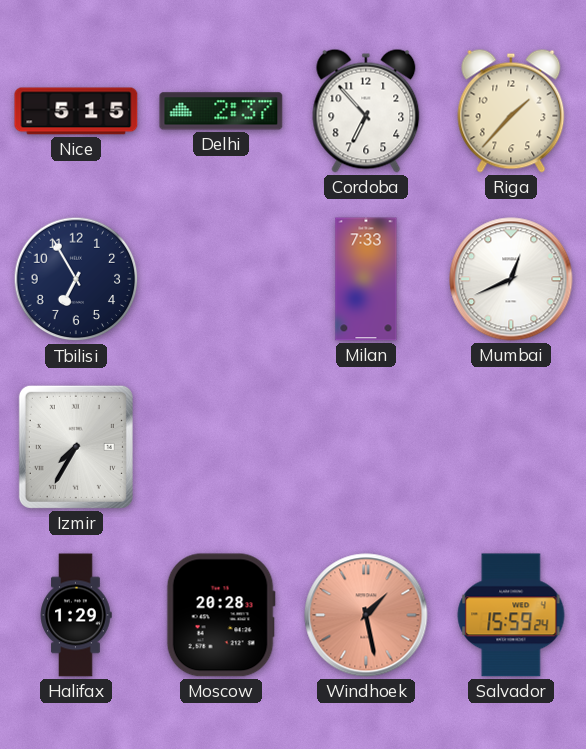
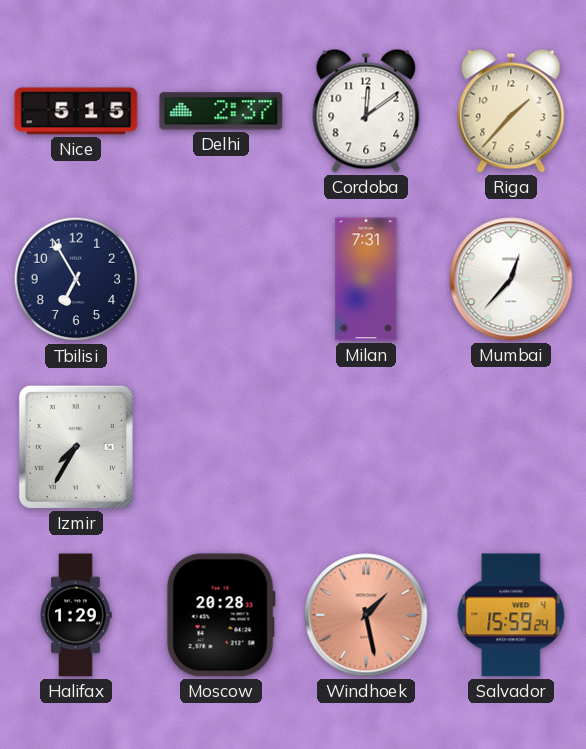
Cordoba: 6:53 -> 12:09 (366, 111)
Milan: 7:33 -> 7:31 (366, 279)
Mumbai: 12:41 -> 12:37 (511, 279)
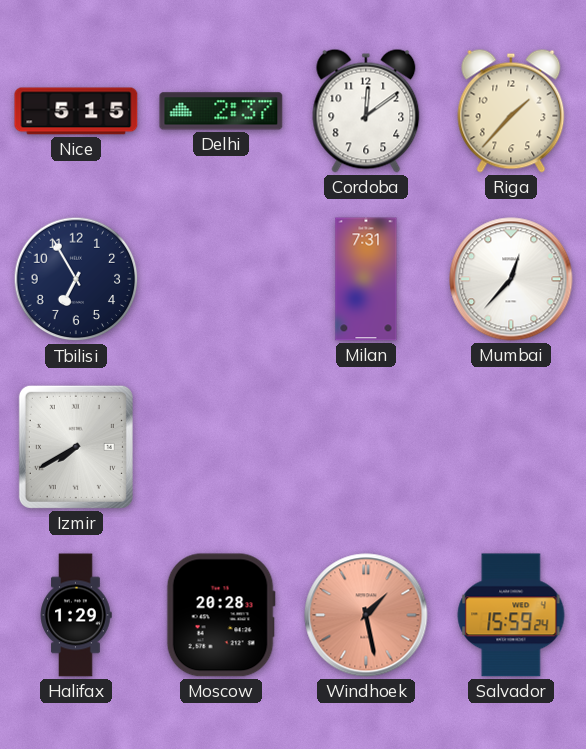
Izmir: 7:35 -> 7:40 (76, 447)
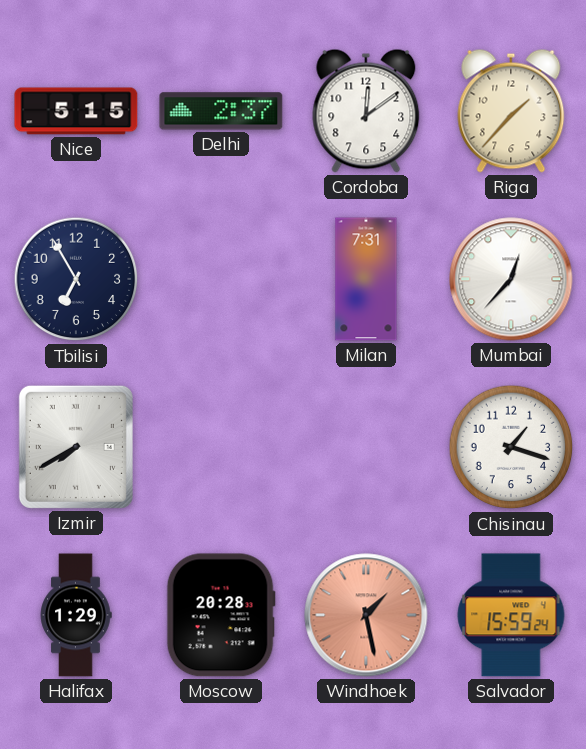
Chisinau: none -> 1:18 (511, 447)
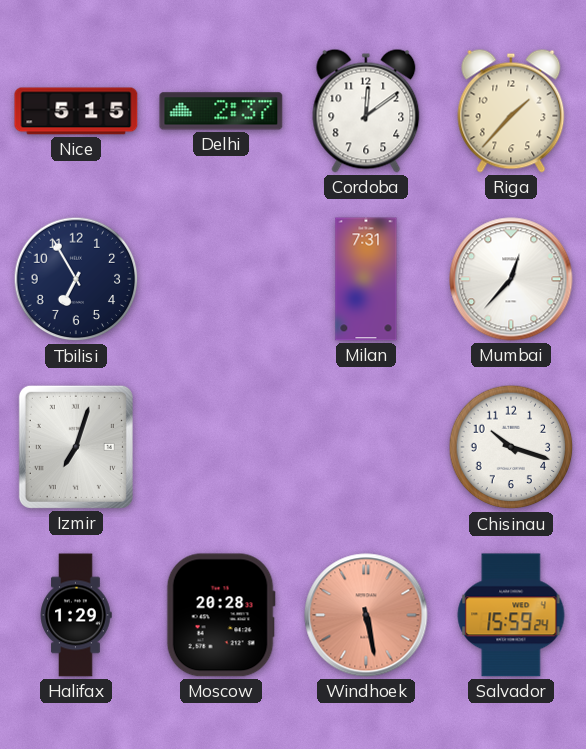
Izmir: 7:40 -> 7:03 (76, 447)
Chisinau: 1:18 -> 10:18 (511, 447)
Windhoek: 1:28 -> 5:28 (366, 615)
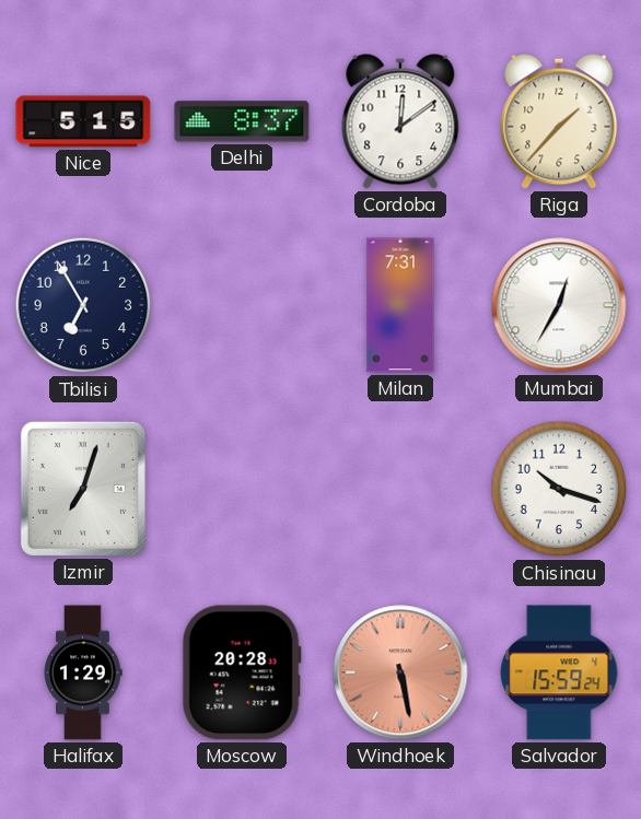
Delhi: 2:37 -> 8:37 (242, 121)
Mumbai: 12:37 -> 12:35 (559, 305)
